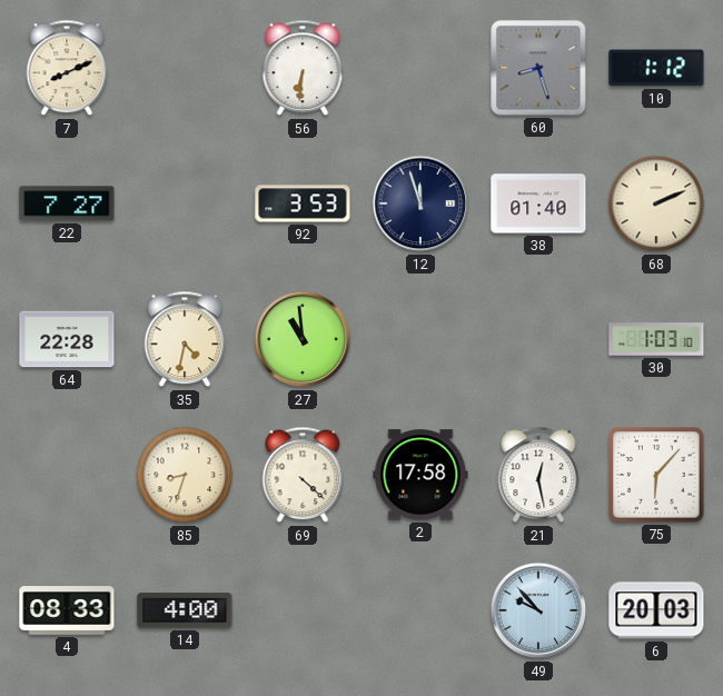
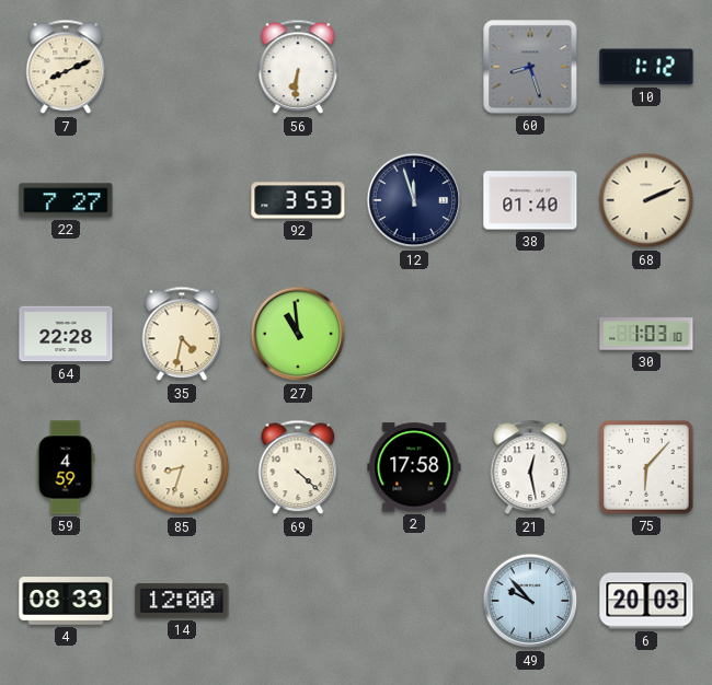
59: none -> 4:59 (66, 467)
14: 4:00 -> 12:00 (182, 601)
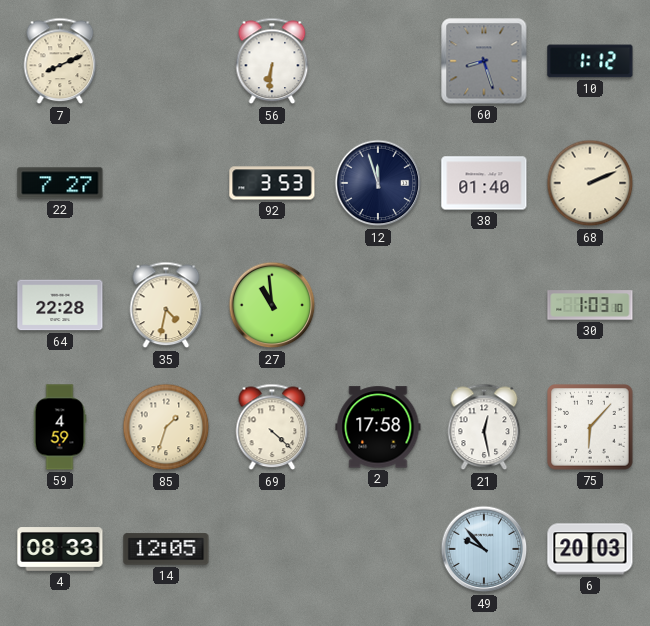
85: 8:33 -> 1:33 (166, 427)
14: 12:00 -> 12:05 (166, 549)
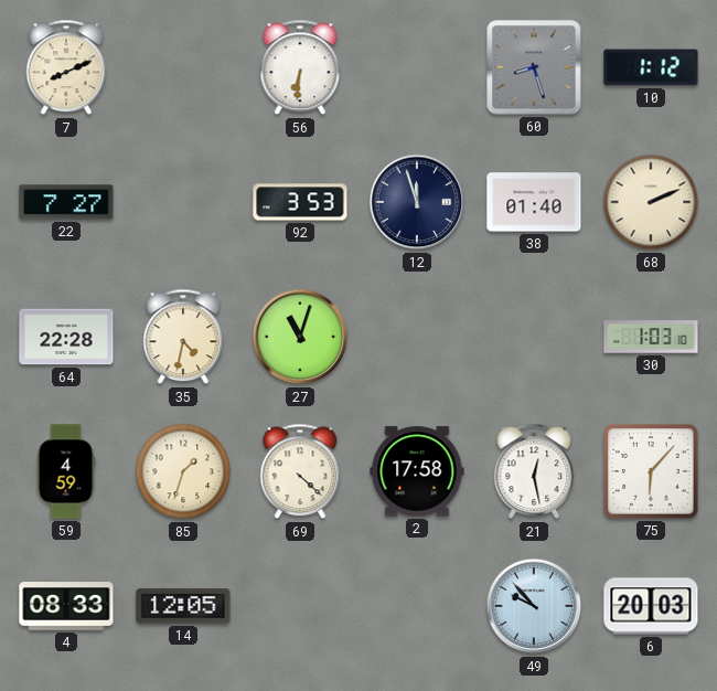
27: 10:59 -> 11:03 (300, 337)
